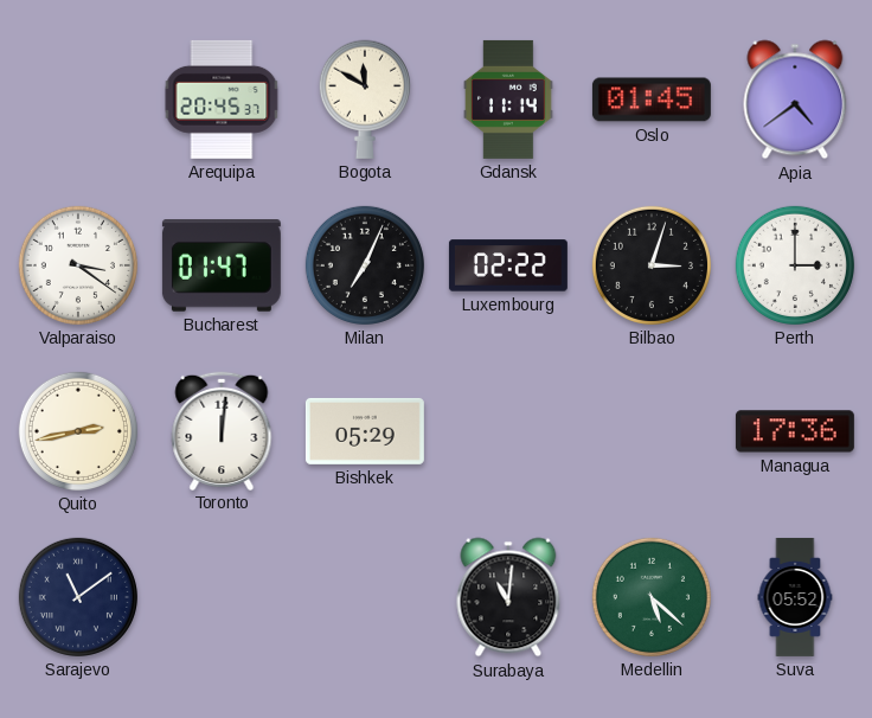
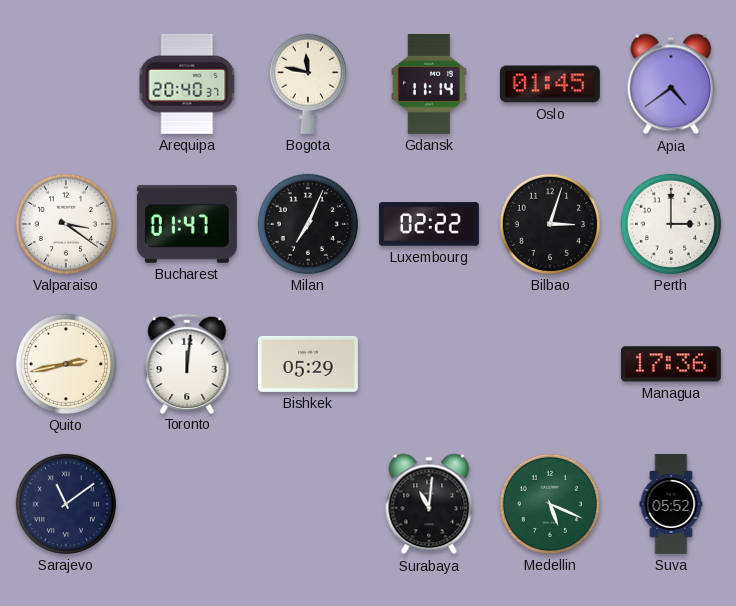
Arequipa: 20:45 -> 20:40 (187, 84)
Bogota: 11:50 -> 11:47 (308, 84)
Medellin: 5:22 -> 5:19 (550, 504)
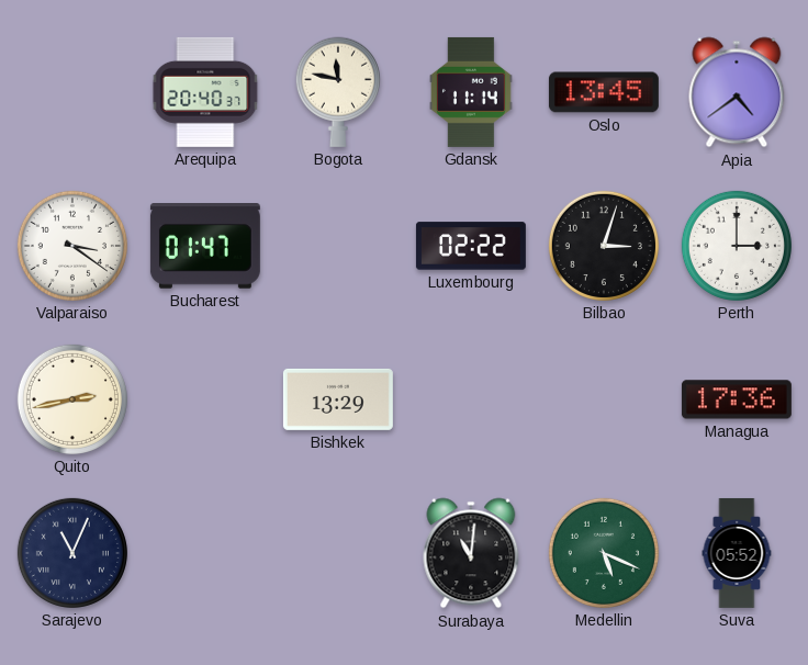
Oslo: 01:45 -> 13:45 (604, 92)
Milan: 7:04 -> none (308, 224)
Toronto: 12:01 -> none (187, 363)
Bishkek: 05:29 -> 13:29 (338, 399)
Sarajevo: 11:09 -> 11:04 (72, 553)
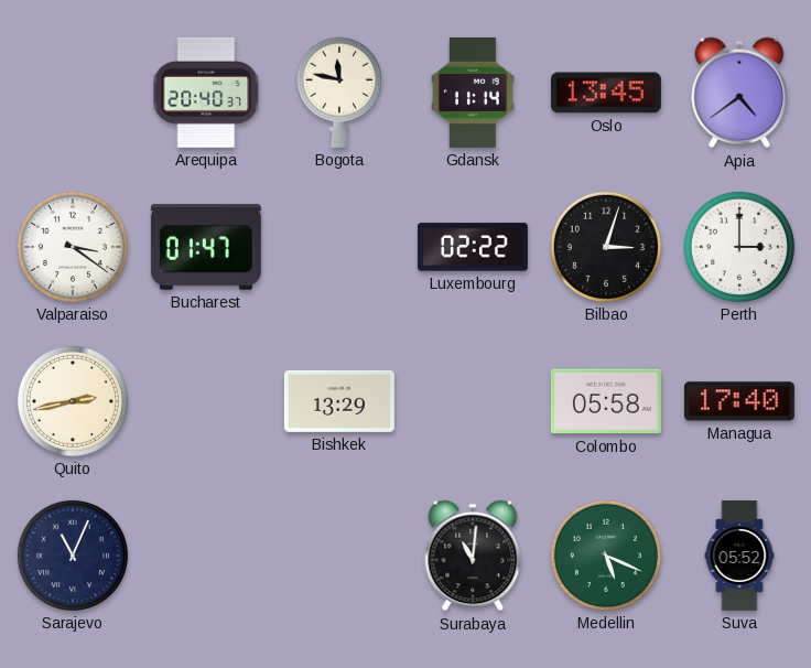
Colombo: none -> 05:58 (606, 401)
Managua: 17:36 -> 17:40 (739, 401)
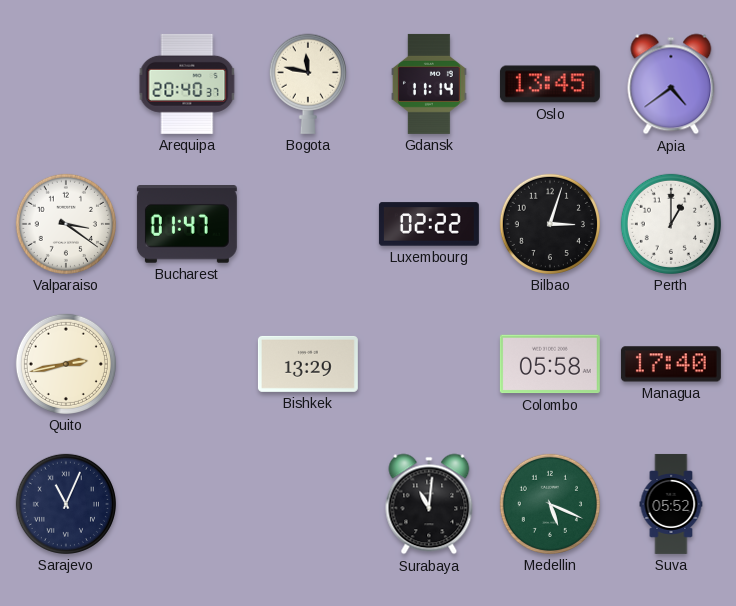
Perth: 3:00 -> 1:00 (671, 224)
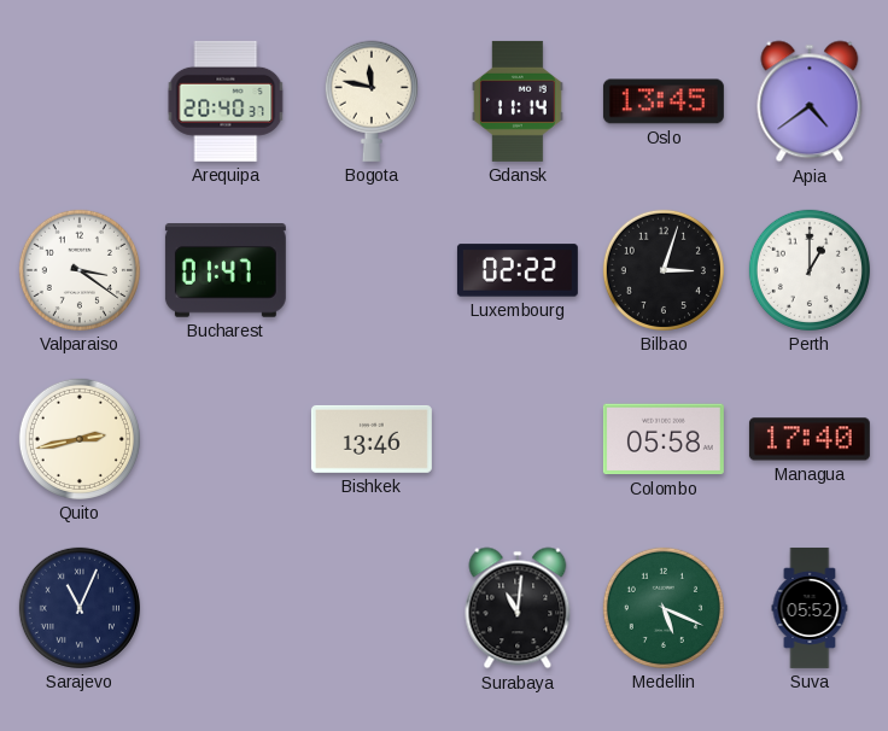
Bishkek: 13:29 -> 13:46 (372, 439)
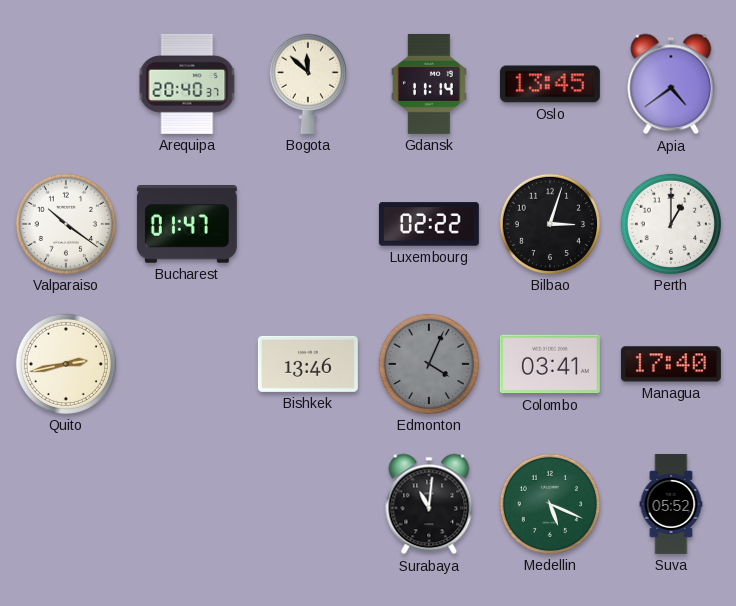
Bogota: 11:47 -> 11:52 (308, 84)
Valparaiso: 3:21 -> 10:21 (66, 224)
Edmonton: none -> 4:04 (429, 364)
Colombo: 05:58 -> 03:41 (550, 364)
Sarajevo: 11:04 -> none (80, 608)
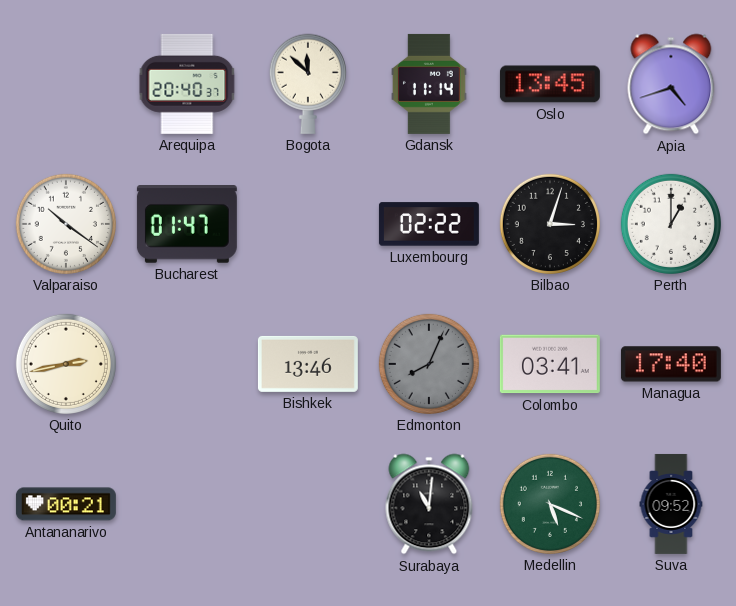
Apia: 4:39 -> 4:42 (671, 84)
Edmonton: 4:04 -> 8:04 (429, 364)
Antananarivo: none -> 00:21 (66, 504)
Suva: 05:52 -> 09:52 (671, 504)
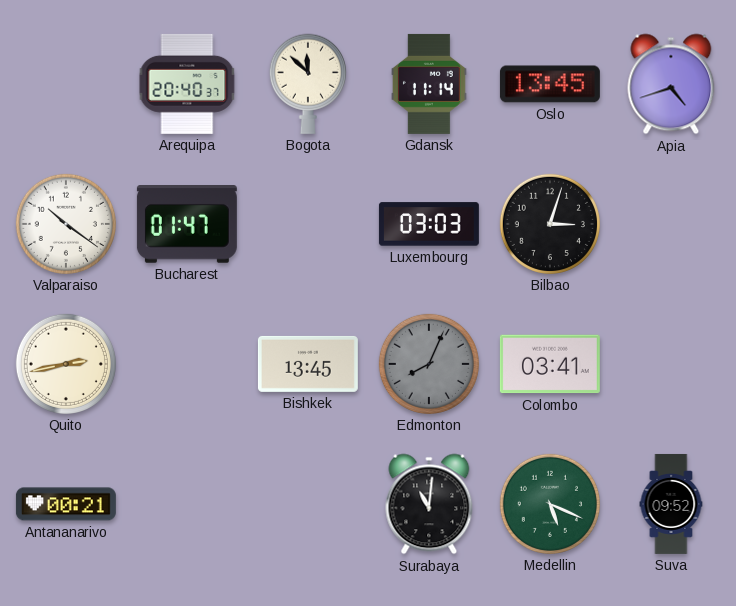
Luxembourg: 02:22 -> 03:03 (429, 224)
Perth: 1:00 -> none (671, 224)
Bishkek: 13:46 -> 13:45 (308, 364)
Managua: 17:40 -> none (671, 364)
